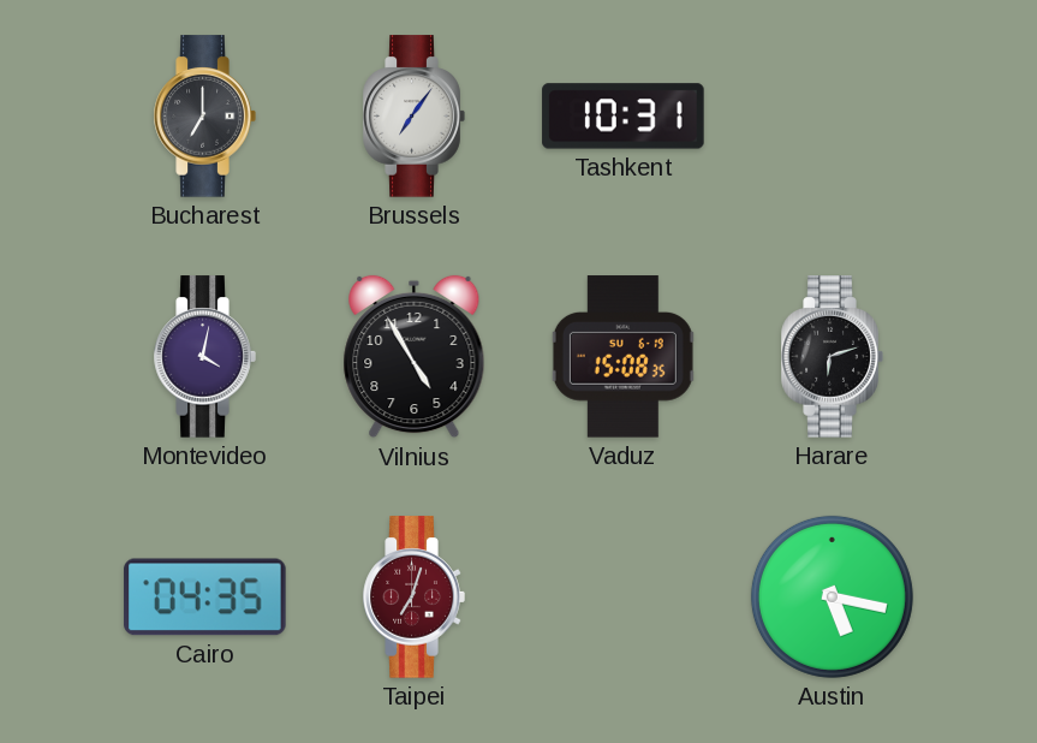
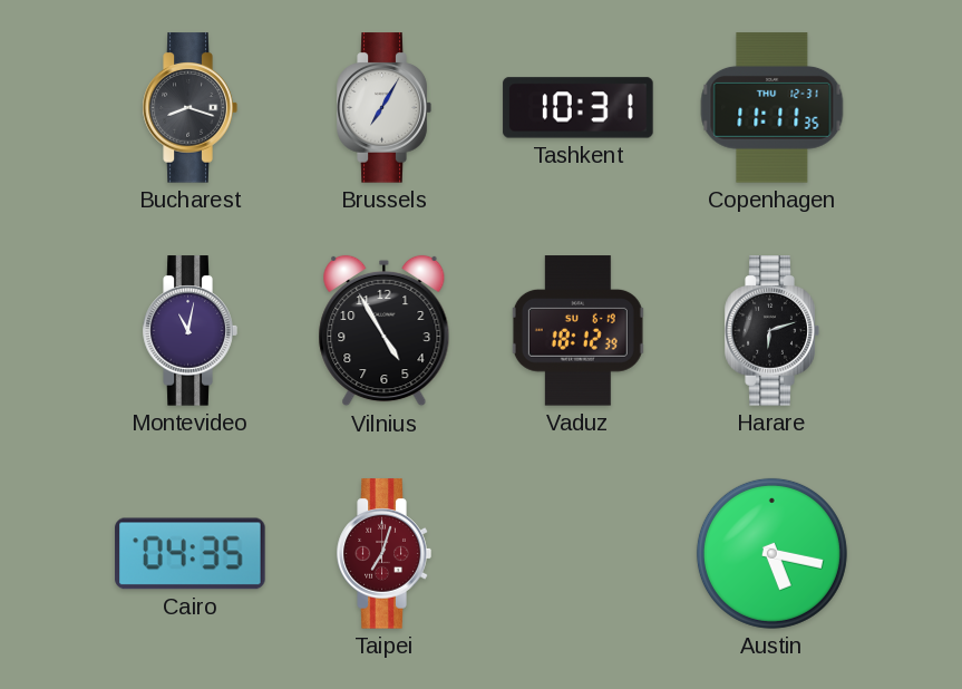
Bucharest: 7:00 -> 8:18 (190, 108)
Brussels: 7:06 -> 7:05 (383, 108)
Copenhagen: none -> 11:11 (772, 108)
Montevideo: 4:02 -> 11:02 (190, 331)
Vaduz: 15:08 -> 18:12 (577, 331)
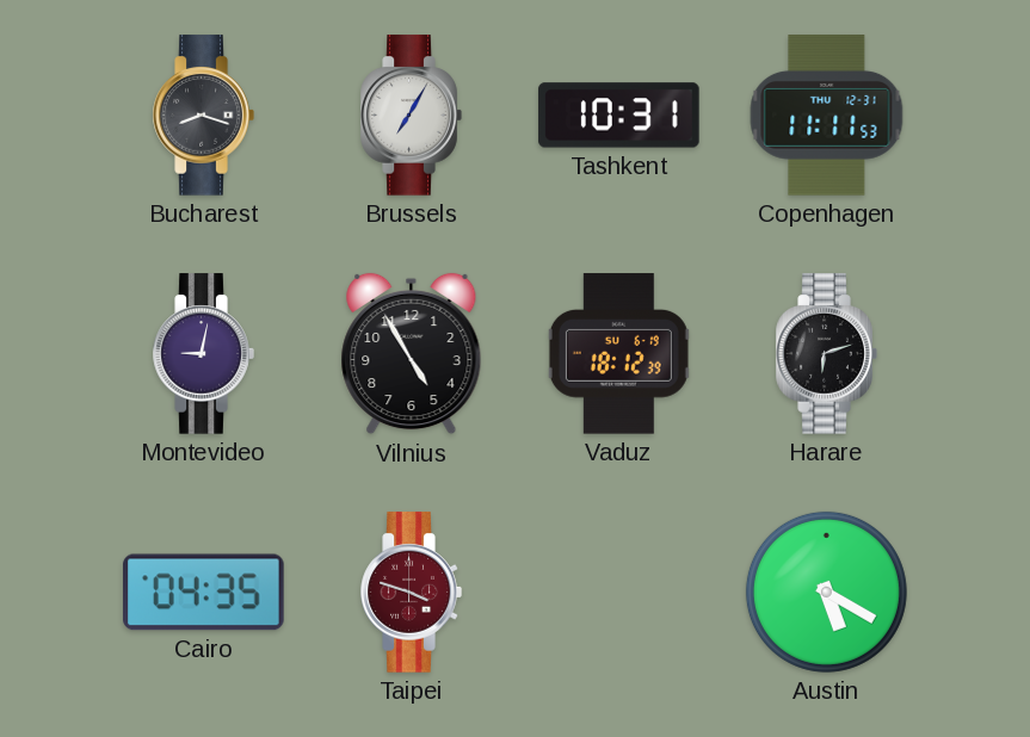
Copenhagen: 11:11:35 -> 11:11:53 (827, 116)
Montevideo: 11:02 -> 9:02 (203, 354)
Taipei: 7:03 -> 3:48 (411, 593)
Austin: 5:17 -> 5:20 (826, 592)
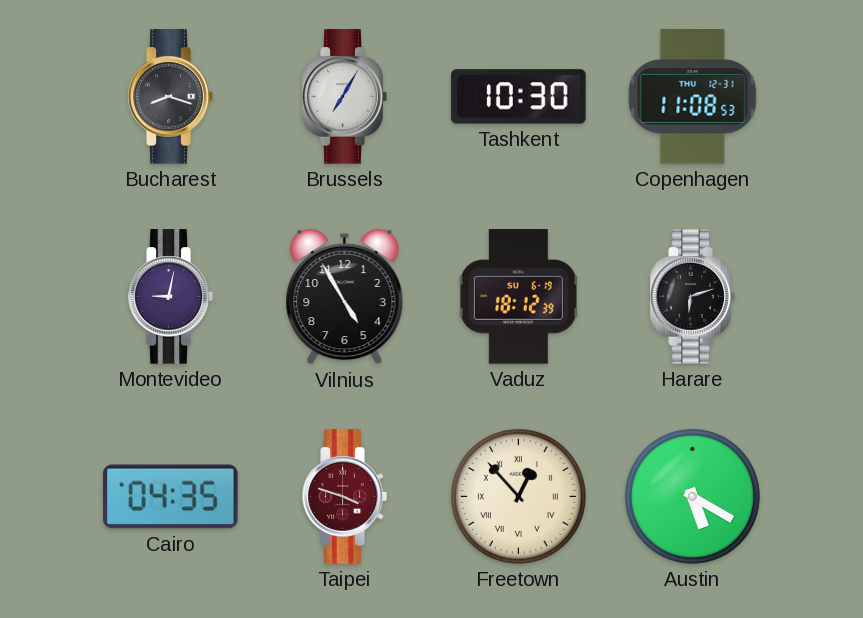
Tashkent: 10:31 -> 10:30 (519, 97)
Copenhagen: 11:11 -> 11:08 (693, 97)
Freetown: none -> 12:53 (518, 496)
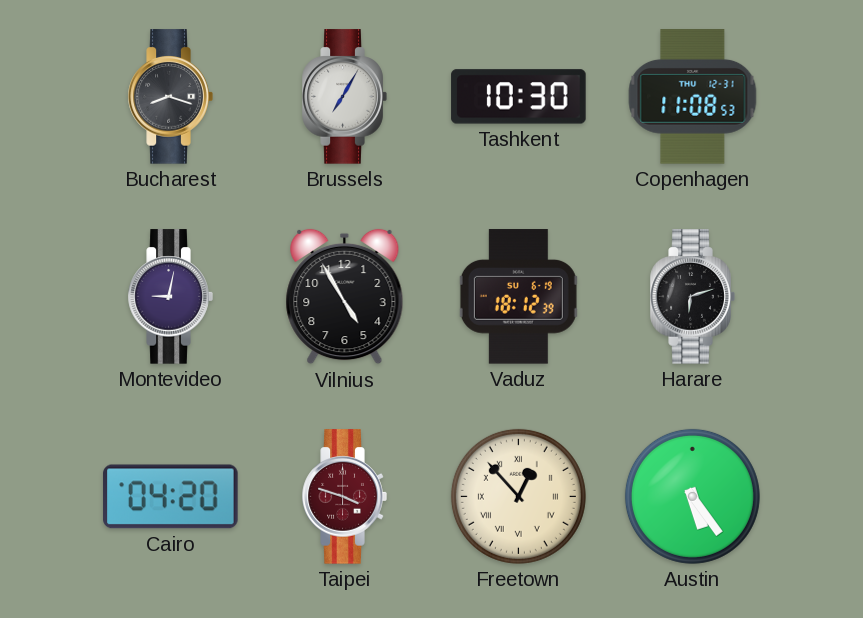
Cairo: 04:35 -> 04:20 (171, 497)
Austin: 5:20 -> 5:24 (692, 496)
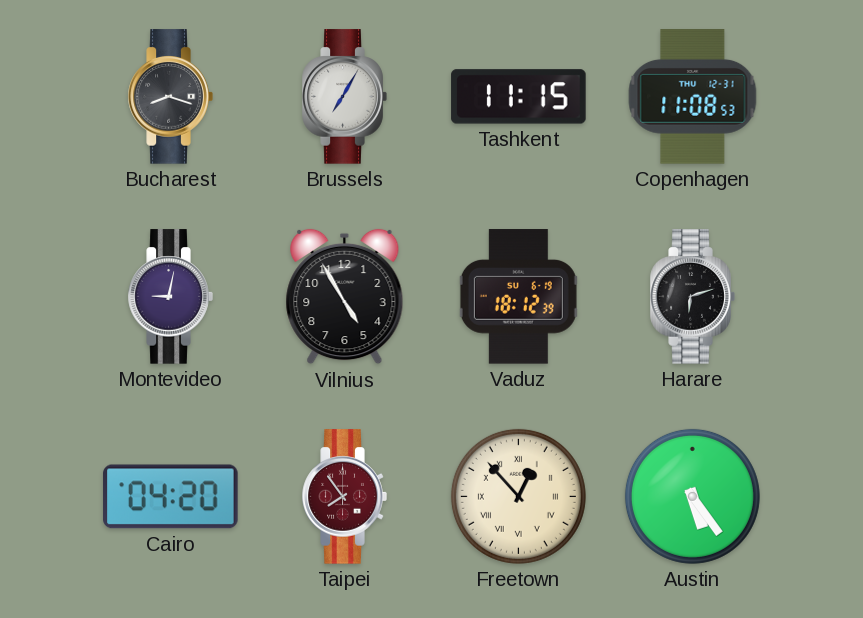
Tashkent: 10:30 -> 11:15 (519, 97)
Taipei: 3:48 -> 7:54 (344, 497)
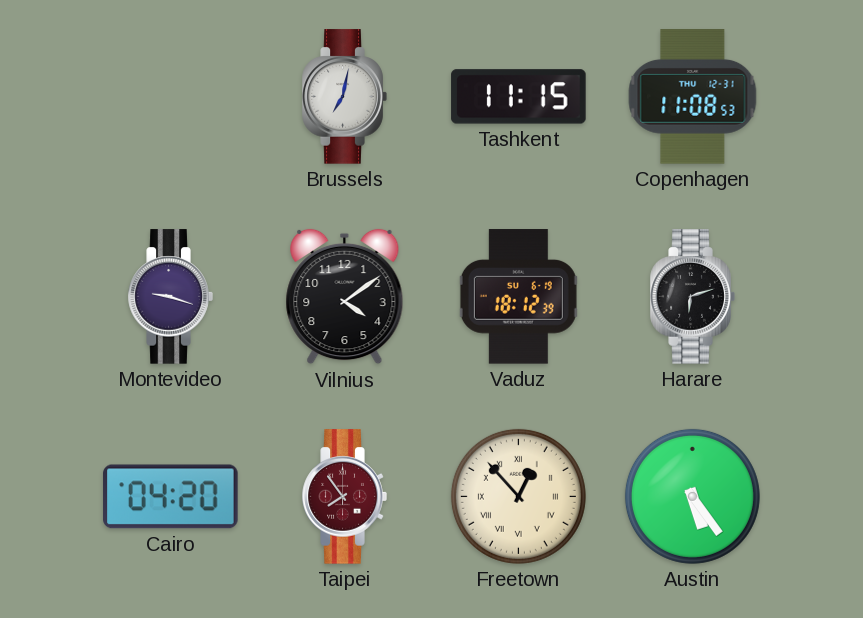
Bucharest: 8:18 -> none (170, 97)
Brussels: 7:05 -> 7:02 (344, 97)
Montevideo: 9:02 -> 9:18 (170, 297)
Vilnius: 4:55 -> 4:09 (345, 297)
